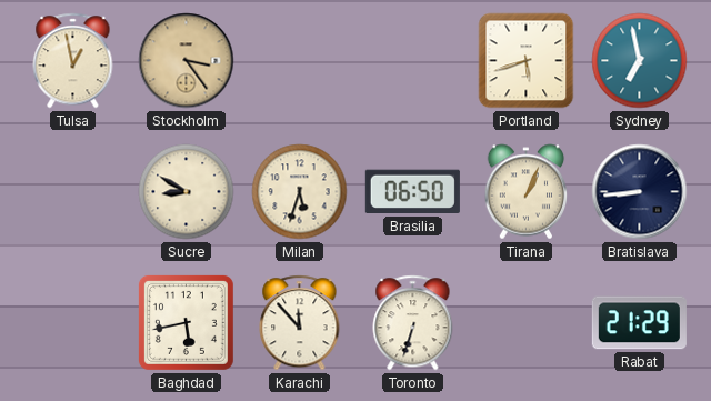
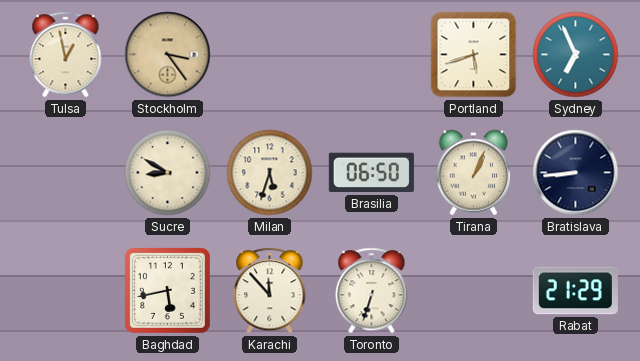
Sydney: 6:58 -> 6:56 (576, 55)
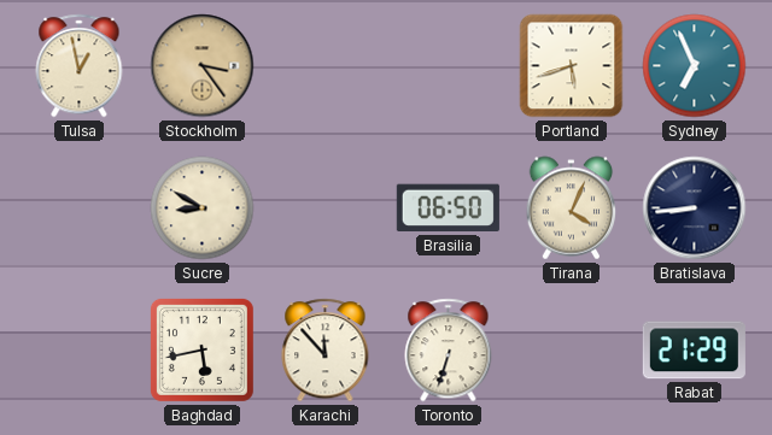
Milan: 5:33 -> none (270, 173)
Tirana: 1:04 -> 4:04 (572, 208)
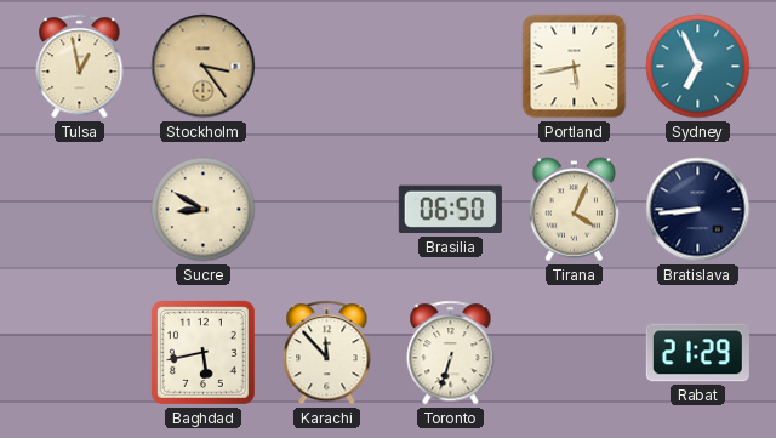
Portland: 5:42 -> 5:43 (575, 67)
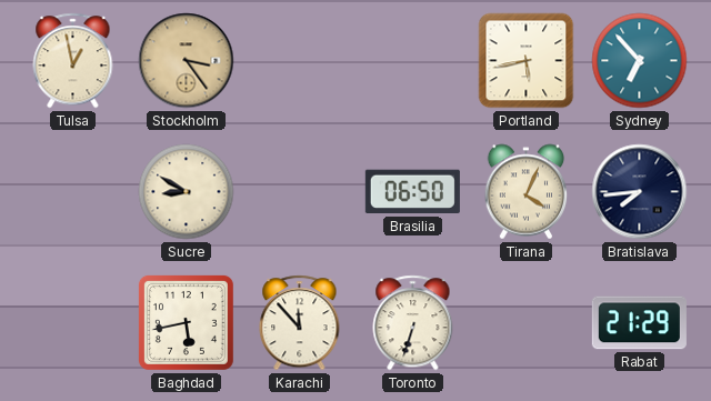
Sydney: 6:56 -> 6:53 (640, 61)
Bratislava: 8:44 -> 7:44 (640, 192)
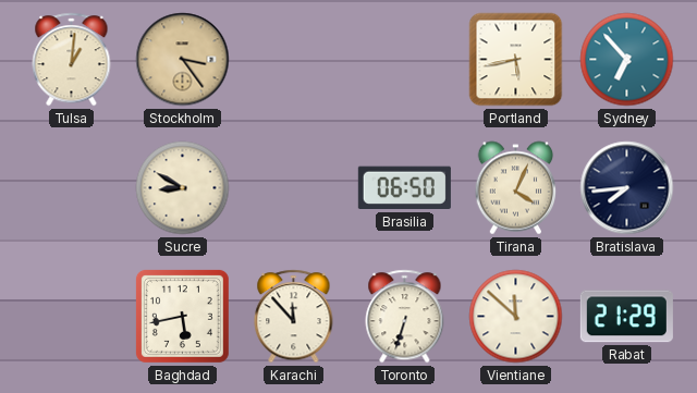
Tulsa: 12:58 -> 1:01 (72, 60)
Vientiane: none -> 11:52 (516, 317)
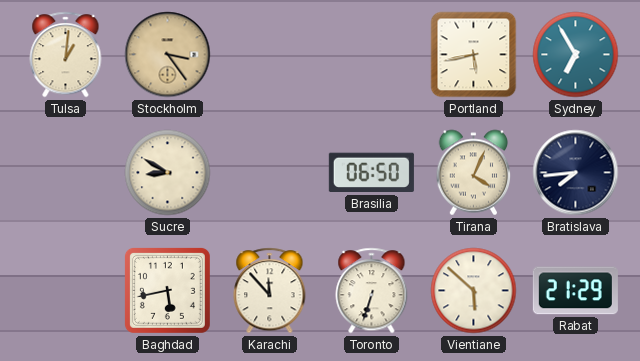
Sydney: 6:53 -> 6:55 (576, 55)
Vientiane: 11:52 -> 5:52 (474, 291)
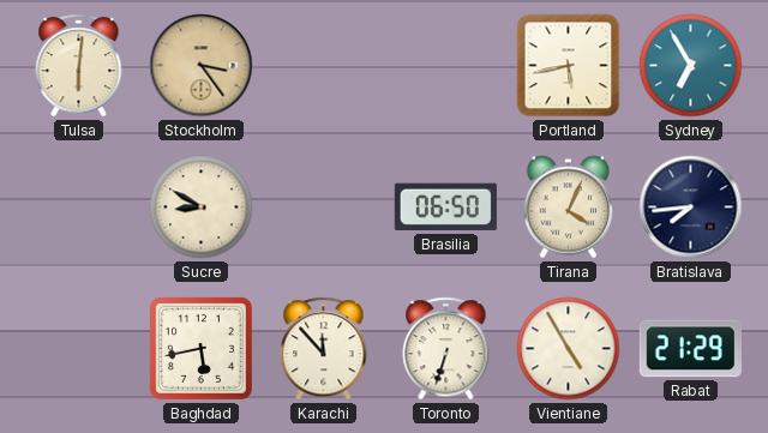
Tulsa: 1:01 -> 6:01 (79, 66)
Vientiane: 5:52 -> 4:55 (569, 349)
